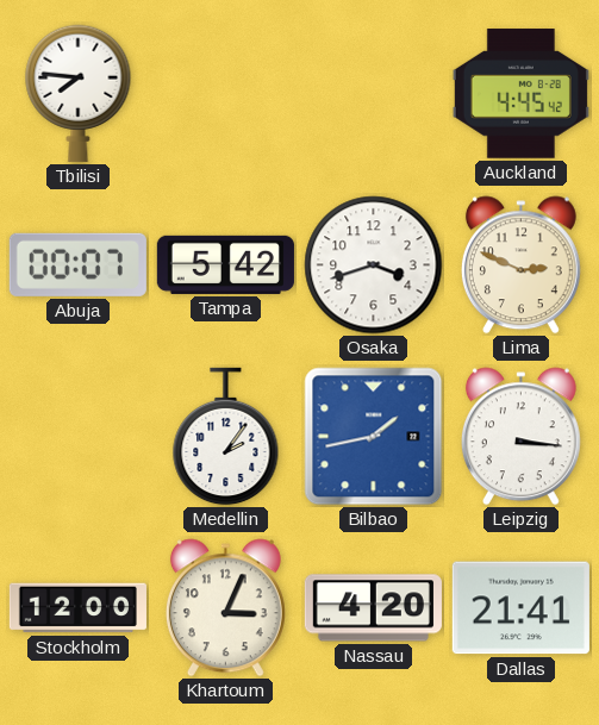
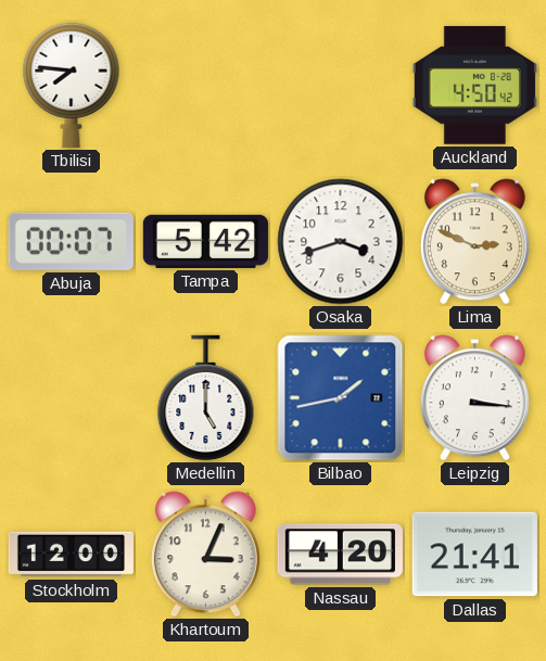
Auckland: 4:45 -> 4:50 (474, 86)
Medellin: 2:06 -> 5:00 (206, 398)
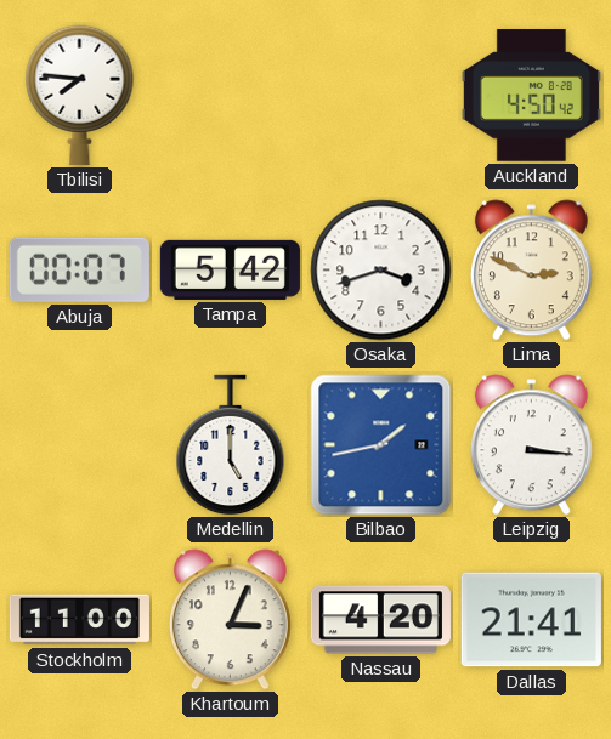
Stockholm: 12:00 -> 11:00 (79, 620)
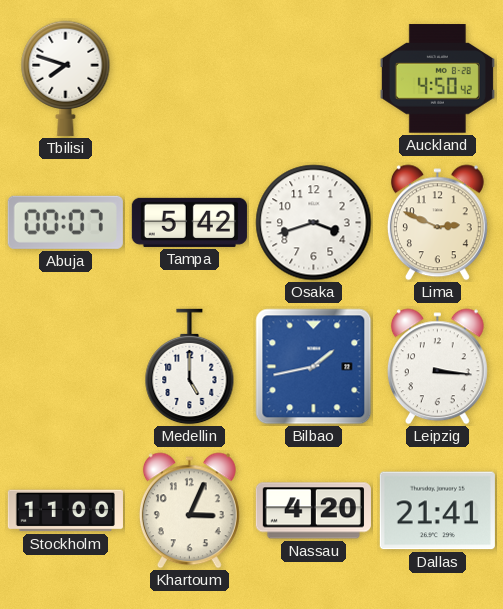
Tbilisi: 7:46 -> 7:48 (66, 78)
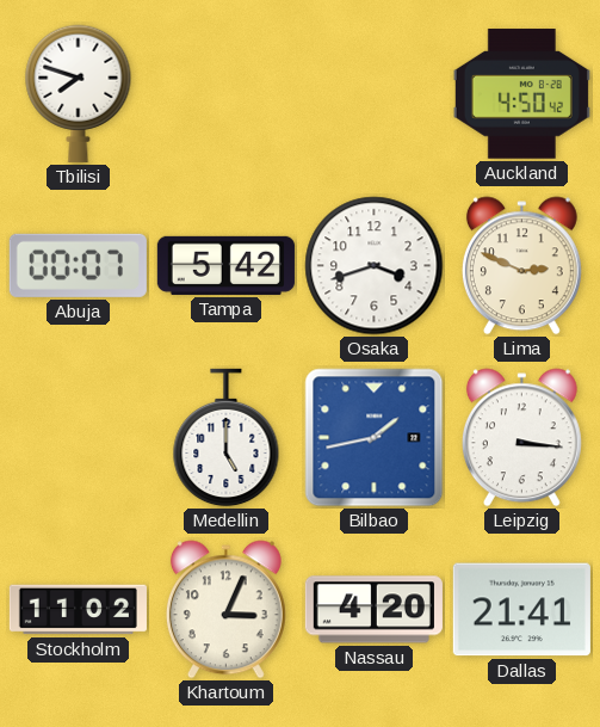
Stockholm: 11:00 -> 11:02 (78, 610)
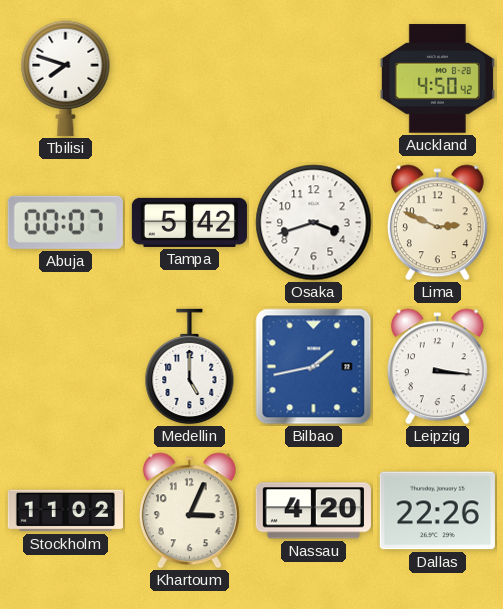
Dallas: 21:41 -> 22:26 (437, 511)
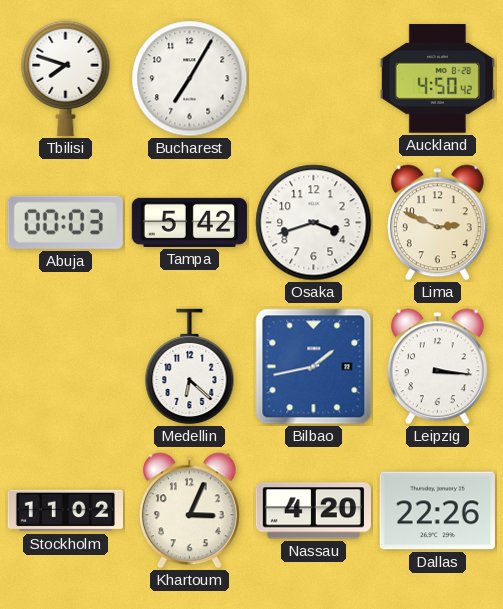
Bucharest: none -> 7:05 (190, 79)
Abuja: 00:07 -> 00:03 (65, 222)
Medellin: 5:00 -> 6:22 (190, 367)
